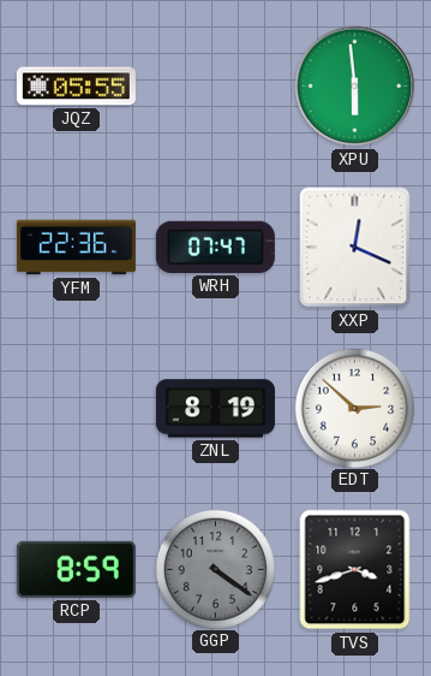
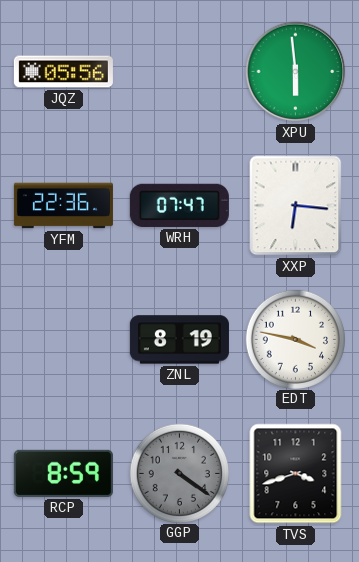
JQZ: 05:55 -> 05:56 (63, 72)
XXP: 12:19 -> 6:16 (296, 206)
EDT: 2:52 -> 3:47 (295, 339)
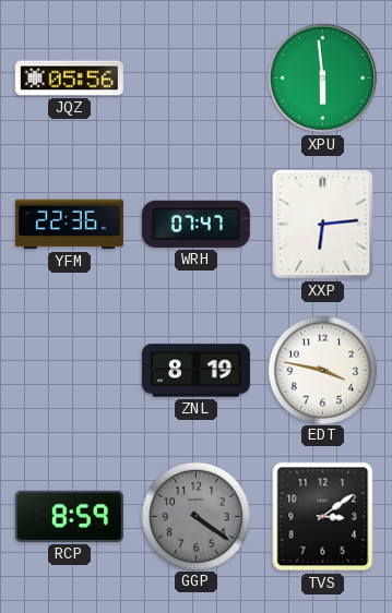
XXP: 6:16 -> 6:14 (323, 225)
TVS: 3:42 -> 3:09 (323, 517)
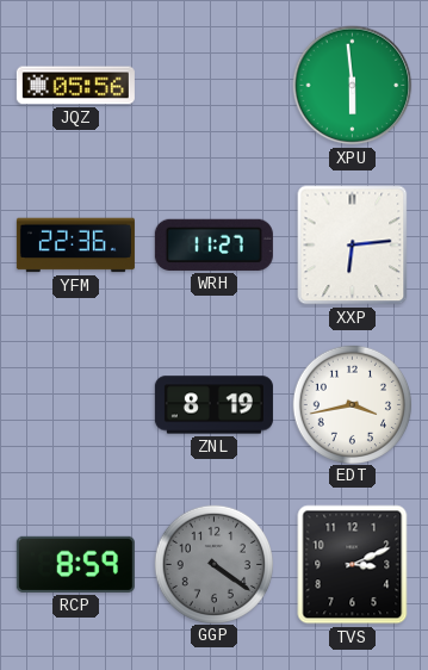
WRH: 07:47 -> 11:27 (213, 244)
EDT: 3:47 -> 3:43 (352, 404)
TVS: 3:09 -> 3:11 (353, 565)
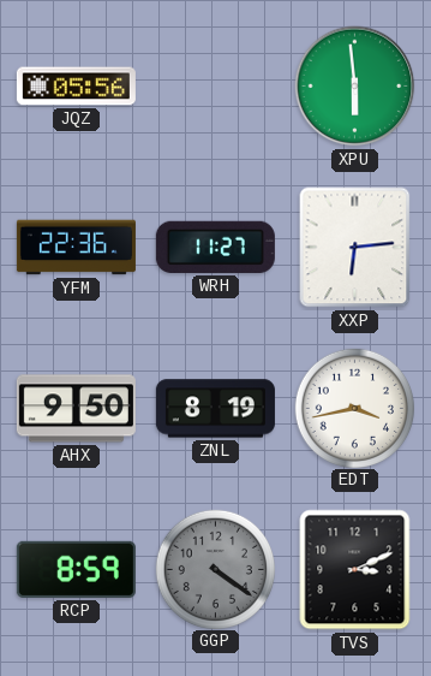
AHX: none -> 9:50 (76, 409)
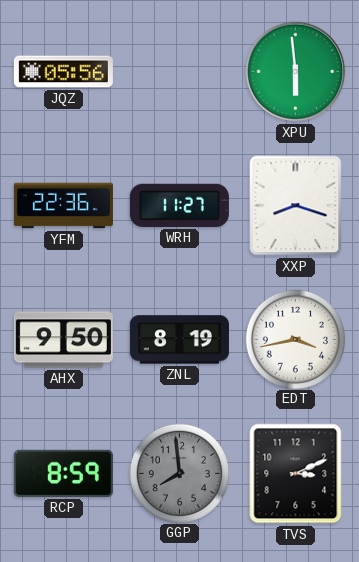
XXP: 6:14 -> 8:18 (296, 206)
GGP: 4:21 -> 7:59 (179, 473)
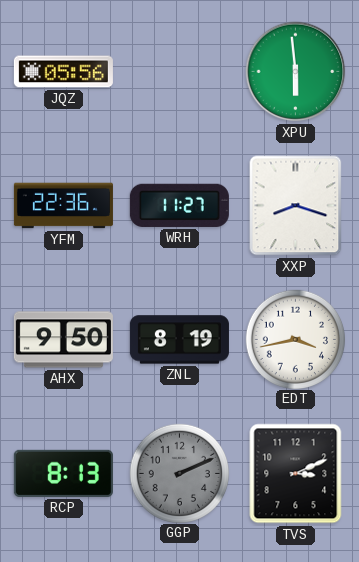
RCP: 8:59 -> 8:13 (63, 473)
GGP: 7:59 -> 2:11 (179, 473)
